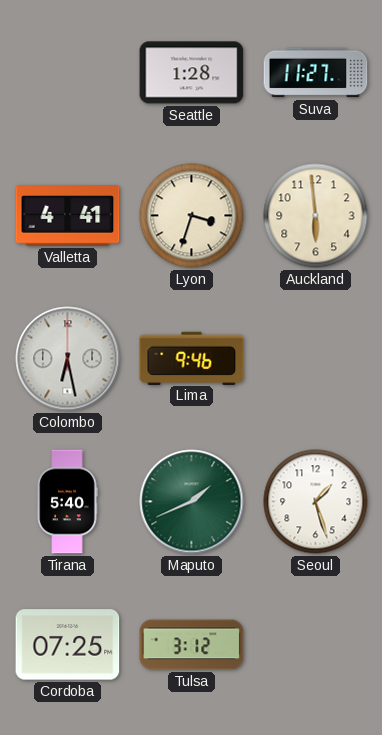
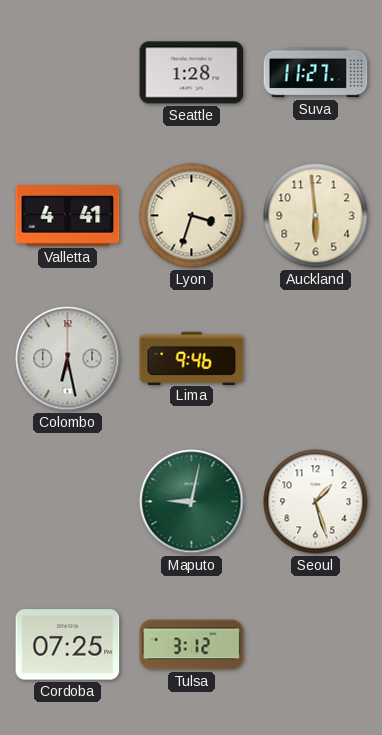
Tirana: 5:40 -> none (67, 502)
Maputo: 1:41 -> 9:02 (192, 502)
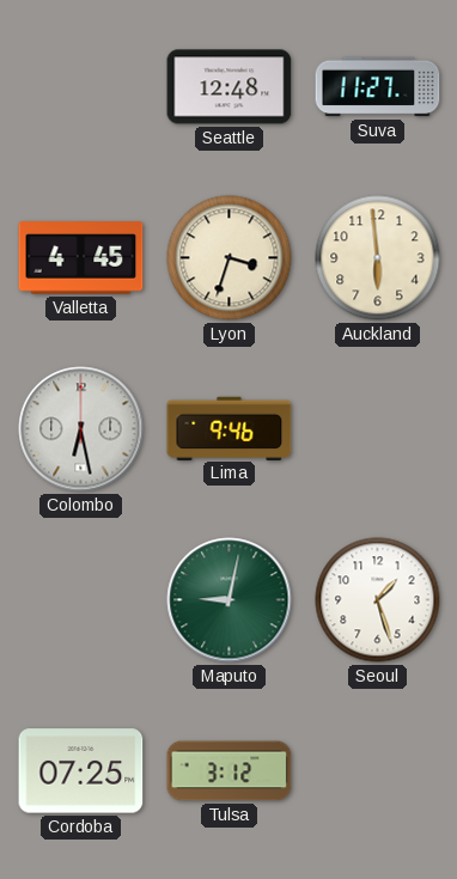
Seattle: 1:28 -> 12:48 (230, 87)
Valletta: 4:41 -> 4:45 (81, 258)
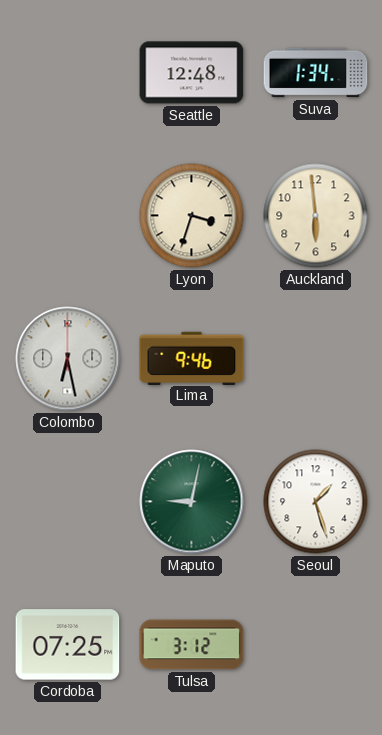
Suva: 11:27 -> 1:34 (316, 73)
Valletta: 4:45 -> none (81, 258)
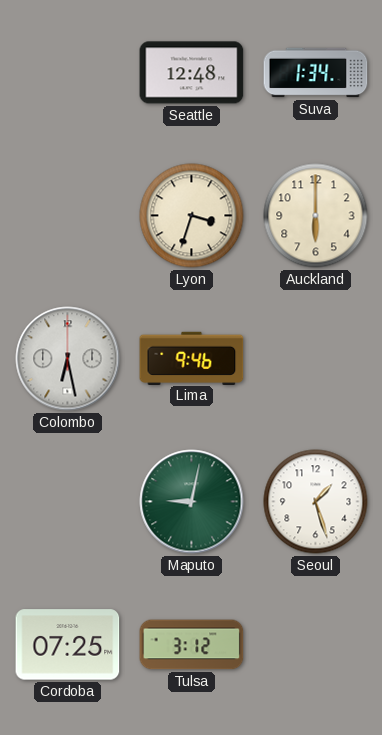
Auckland: 5:59 -> 6:00 (316, 216)
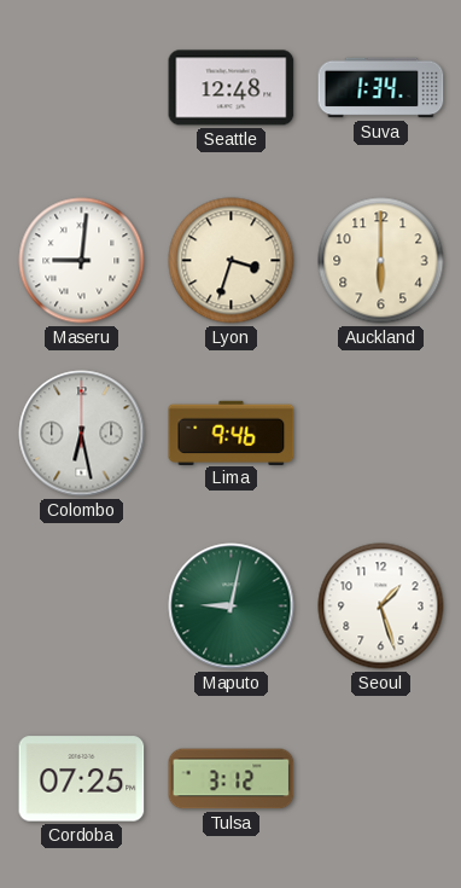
Maseru: none -> 9:01 (82, 261)
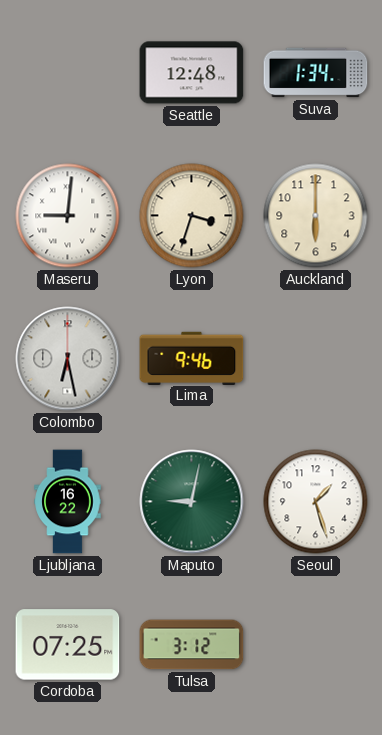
Ljubljana: none -> 16:22 (68, 502)
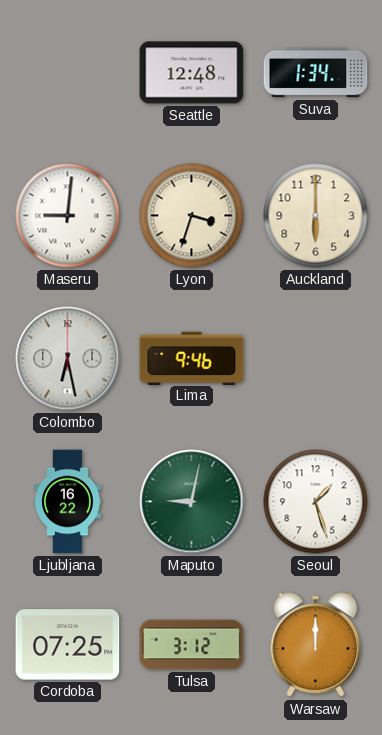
Warsaw: none -> 12:00 (316, 645)
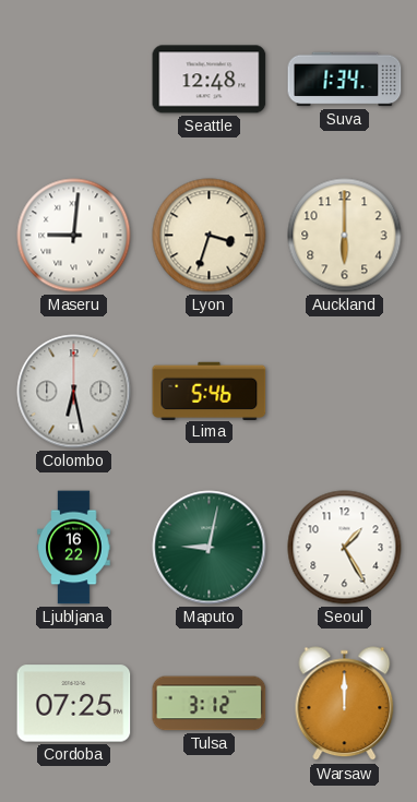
Lima: 9:46 -> 5:46 (210, 391)
Seoul: 1:27 -> 1:25 (345, 548)
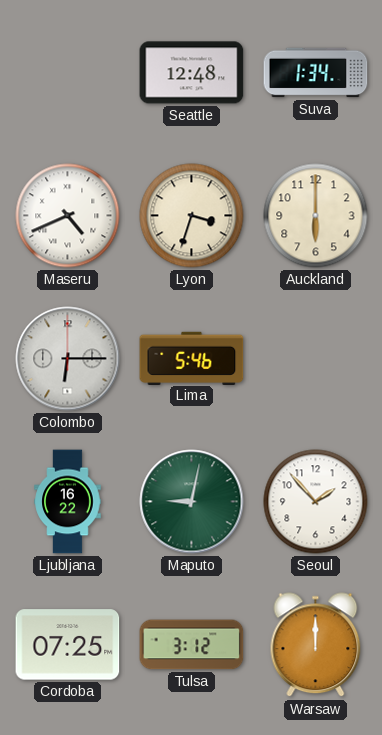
Maseru: 9:01 -> 4:41 (68, 216)
Colombo: 6:28 -> 6:15 (68, 359)
Seoul: 1:25 -> 1:53 (316, 502)
